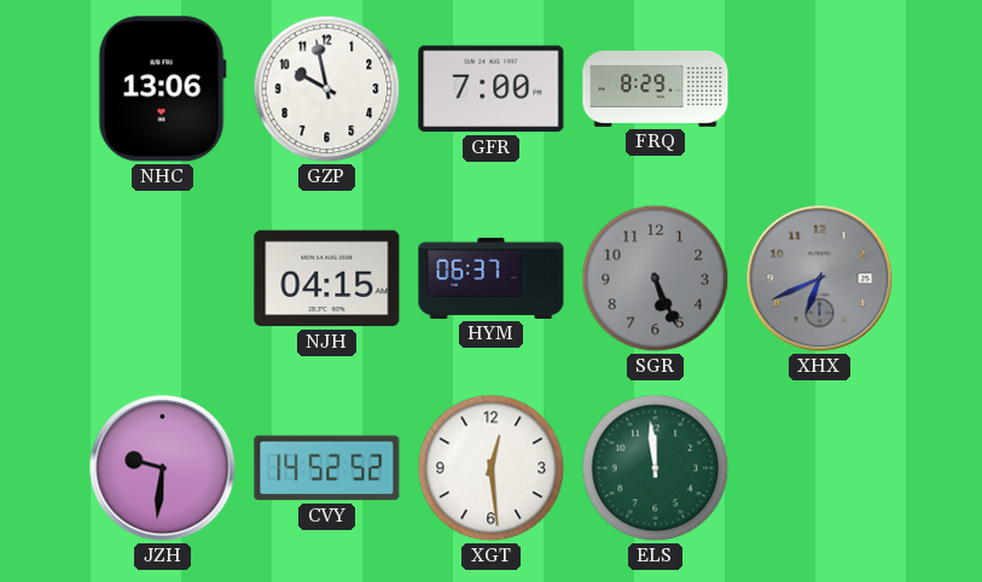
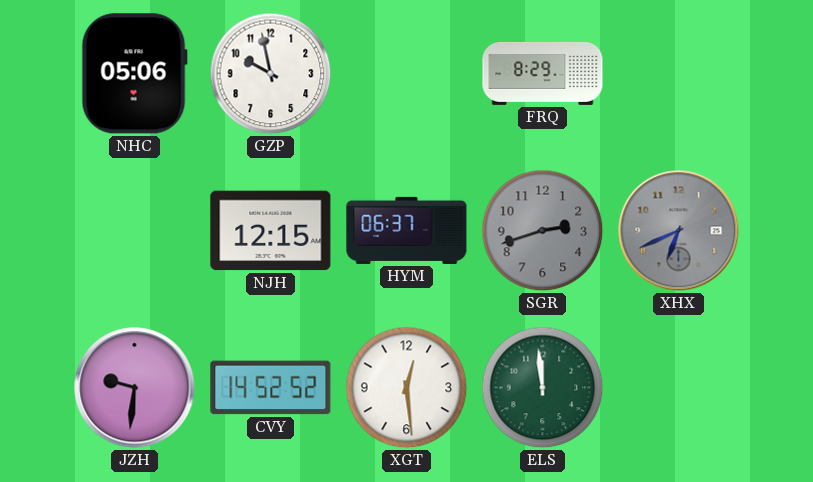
NHC: 13:06 -> 05:06 (134, 74)
GFR: 7:00 -> none (492, 89)
NJH: 04:15 -> 12:15 (271, 231)
SGR: 5:26 -> 2:42 (543, 231)
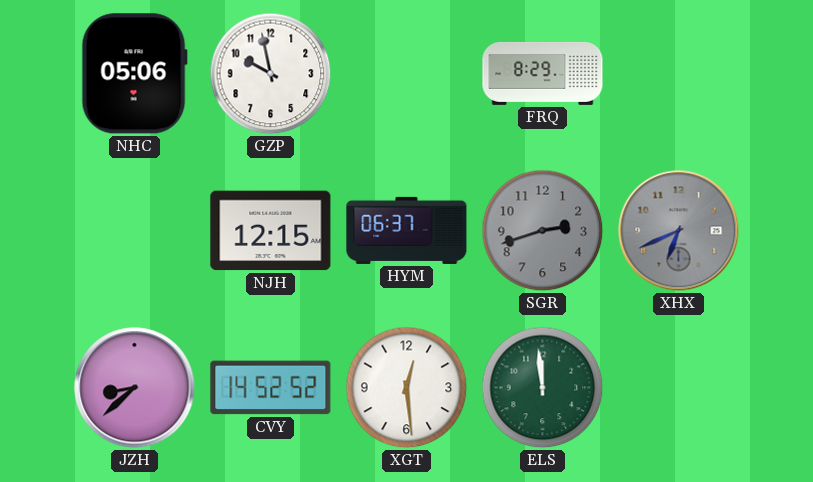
JZH: 9:31 -> 8:38 (135, 388)
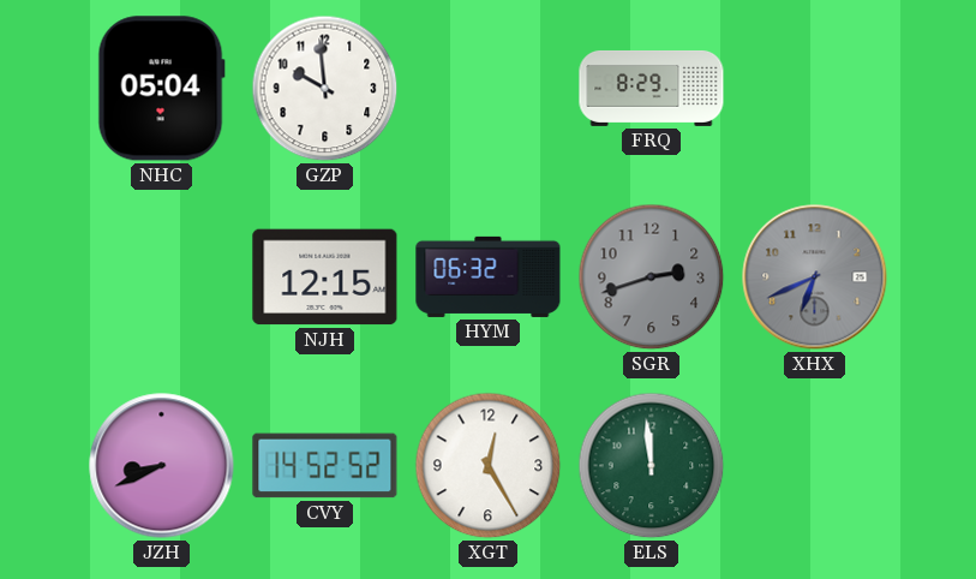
NHC: 05:06 -> 05:04 (161, 89)
GZP: 9:58 -> 9:59 (325, 89)
HYM: 06:37 -> 06:32 (489, 276)
JZH: 8:38 -> 8:41 (162, 466)
XGT: 12:29 -> 12:25 (489, 466)
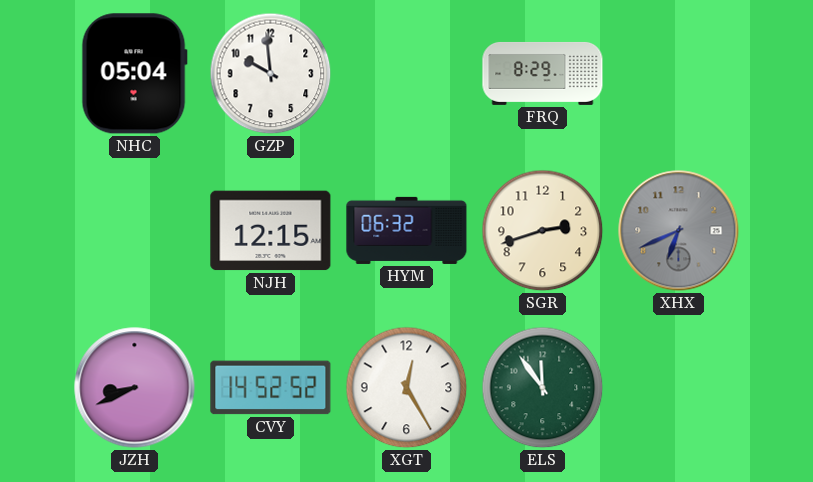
SGR dial: grey -> cream (543, 231)
ELS: 11:59 -> 11:54 (543, 388)
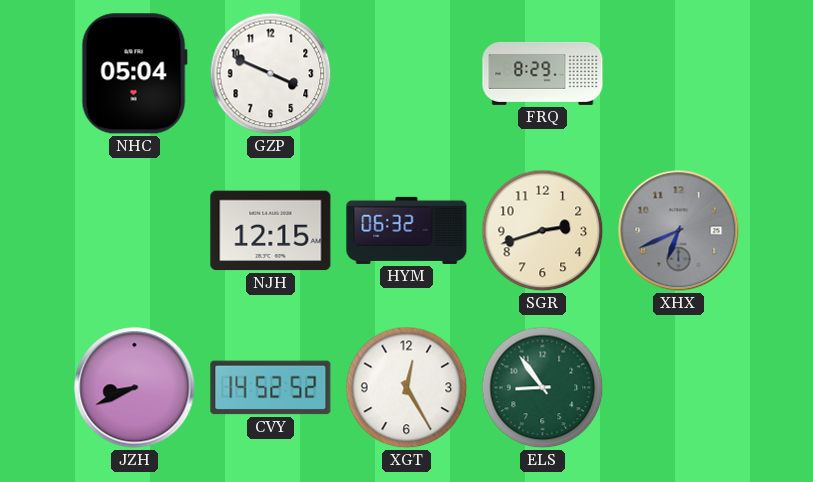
GZP: 9:59 -> 3:49 (271, 74)
ELS: 11:54 -> 8:54 (543, 388)
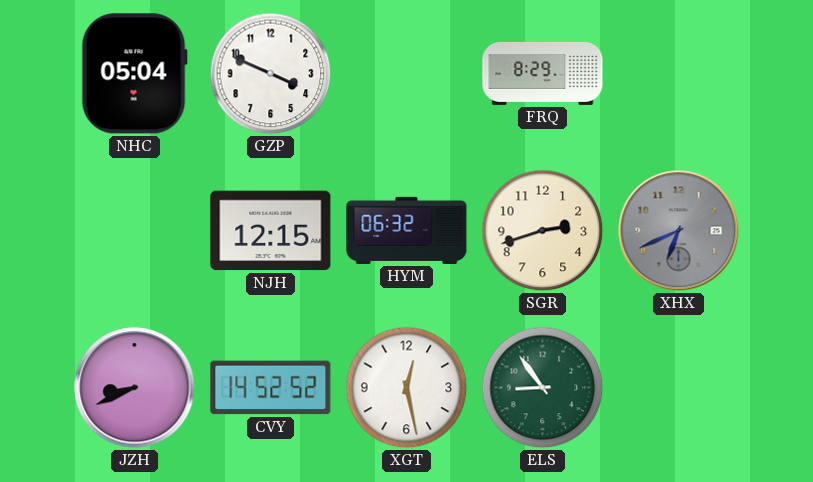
XGT: 12:25 -> 12:28 (407, 388)
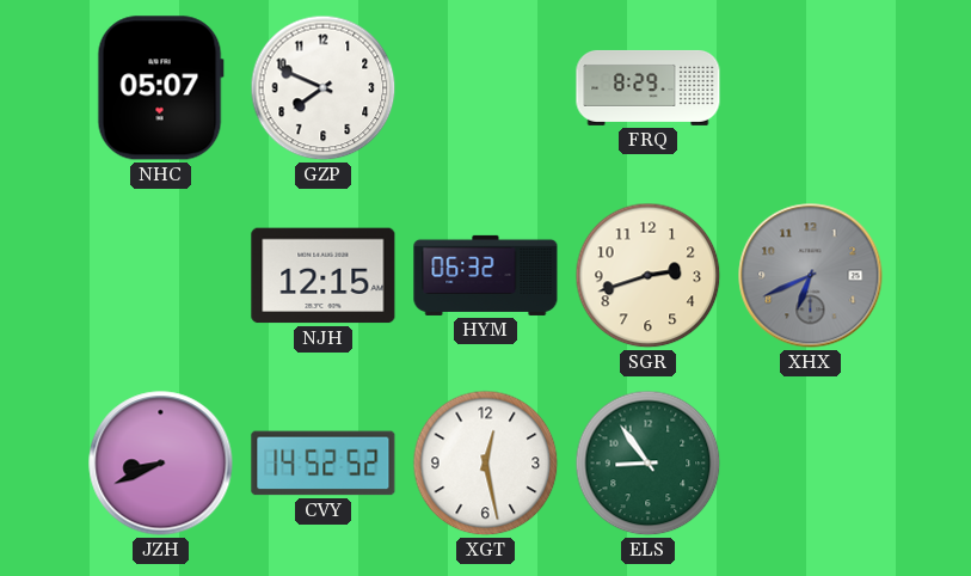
NHC: 05:04 -> 05:07 (160, 88)
GZP: 3:49 -> 7:49 (324, 88)
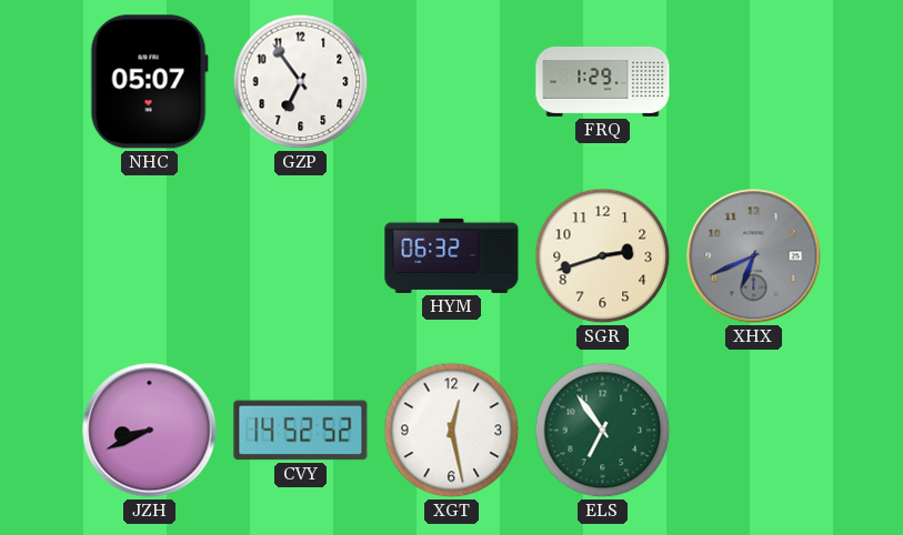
GZP: 7:49 -> 6:54 (301, 82)
FRQ: 8:29 -> 1:29 (603, 81)
NJH: 12:15 -> none (324, 276)
ELS: 8:54 -> 6:54 (603, 431)
